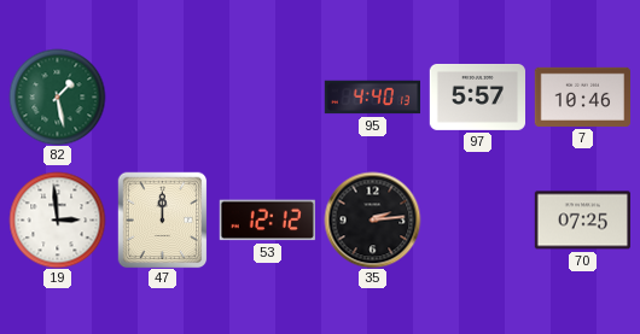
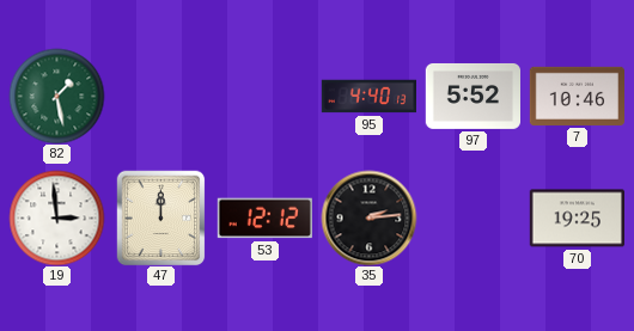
97: 5:57 -> 5:52 (473, 96)
70: 07:25 -> 19:25 (577, 219)
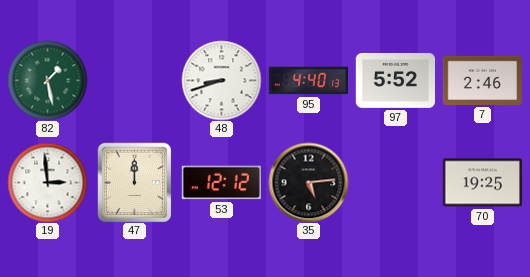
48: none -> 8:42 (221, 80)
7: 10:46 -> 2:46 (482, 80)
35: 2:14 -> 5:14 (308, 182)
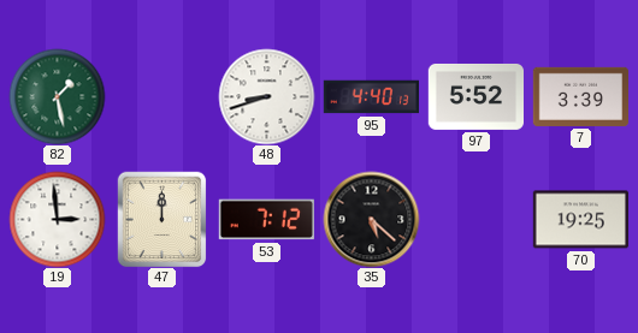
7: 2:46 -> 3:39 (580, 96)
53: 12:12 -> 7:12 (266, 220)
35: 5:14 -> 5:22 (371, 219)
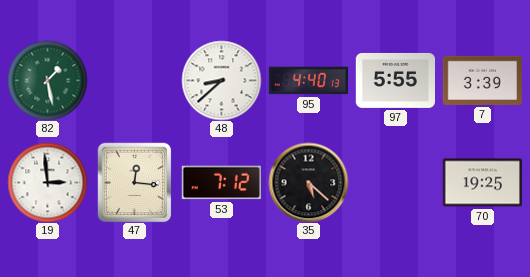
48: 8:42 -> 8:38 (221, 80)
97: 5:52 -> 5:55 (395, 80)
47: 12:00 -> 12:16 (135, 182)
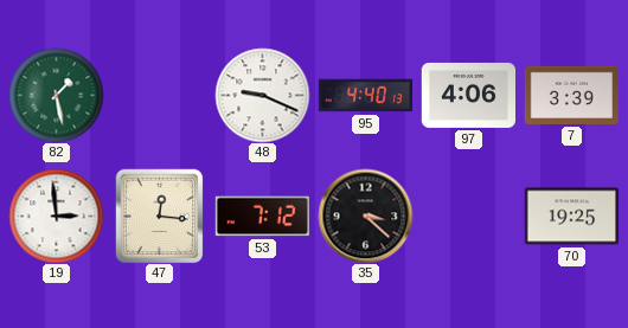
48: 8:38 -> 9:19 (262, 95)
97: 5:55 -> 4:06 (468, 95)
35: 5:22 -> 3:22 (365, 216)
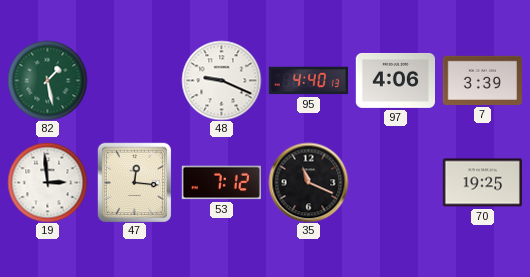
35: 3:22 -> 11:19 (308, 182)
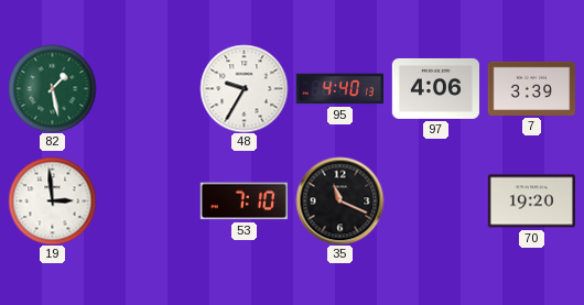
48: 9:19 -> 9:35 (244, 88)
47: 12:16 -> none (135, 182)
53: 7:12 -> 7:10 (244, 201)
70: 19:25 -> 19:20 (531, 201)
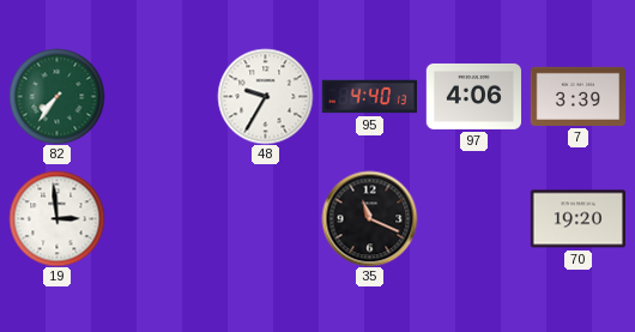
82: 1:28 -> 7:36 (56, 96)
53: 7:10 -> none (244, 201)
